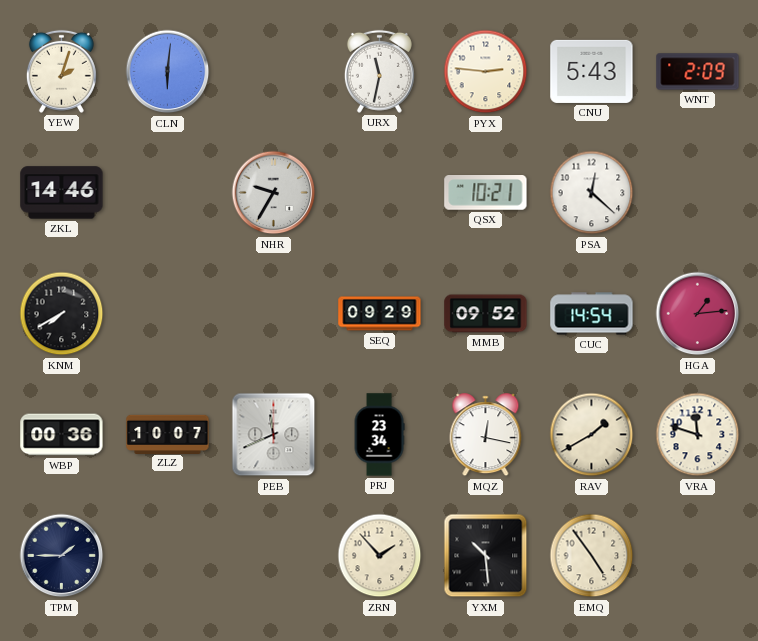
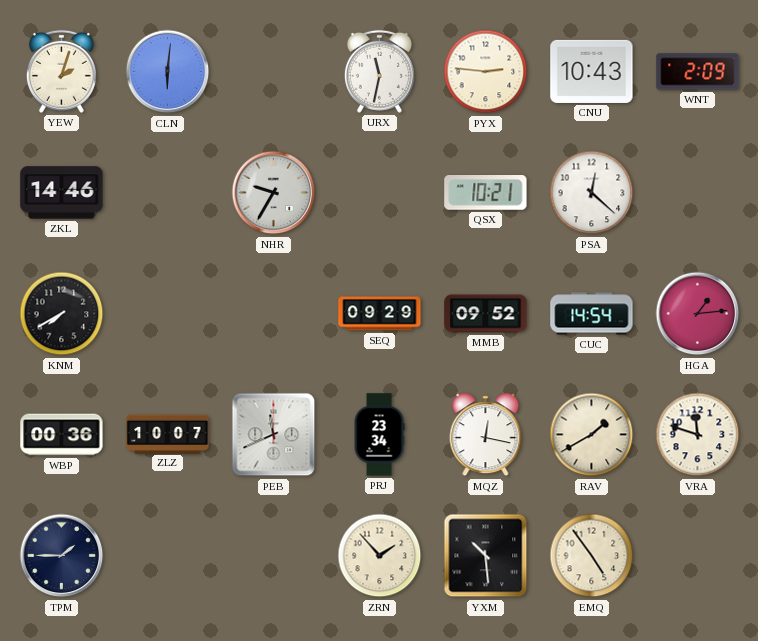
CNU: 5:43 -> 10:43 (592, 71)
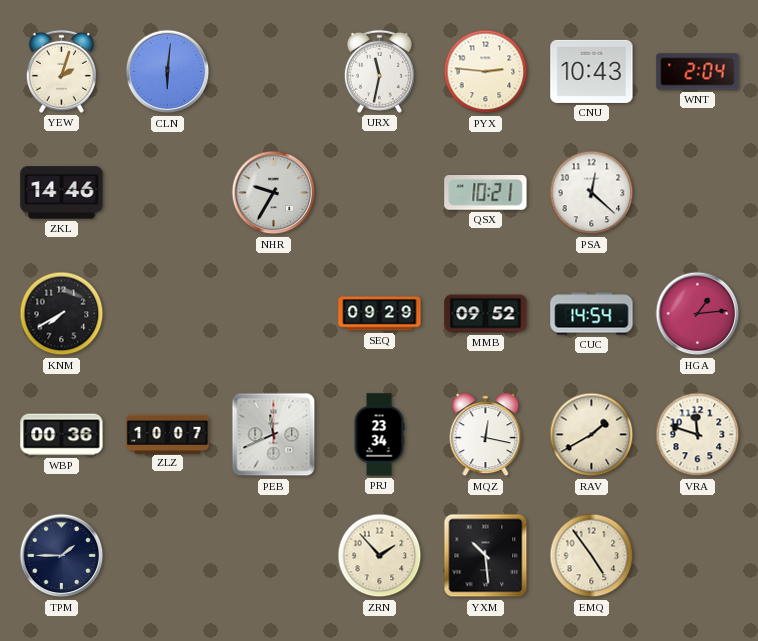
WNT: 2:09 -> 2:04 (698, 72)
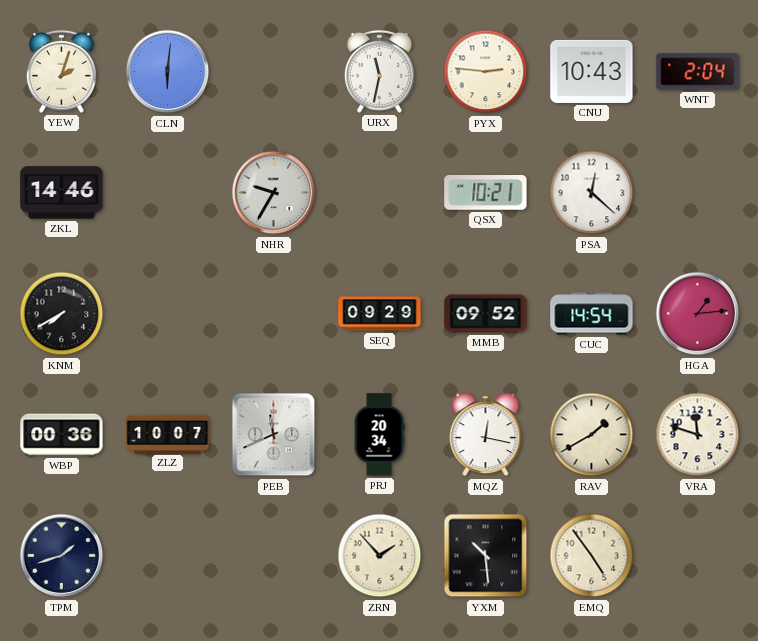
PRJ: 23:34 -> 20:34 (379, 435)
TPM: 1:45 -> 1:42 (62, 556)
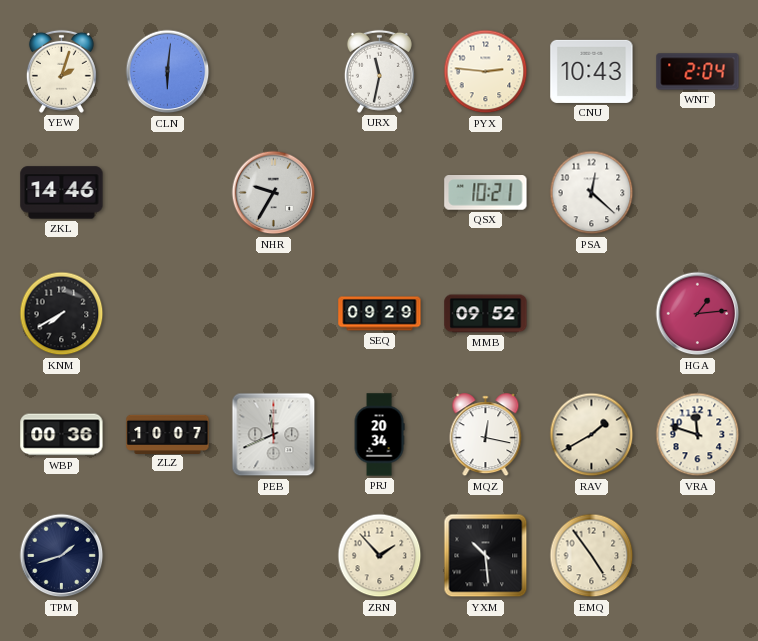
CUC: 14:54 -> none (592, 314)
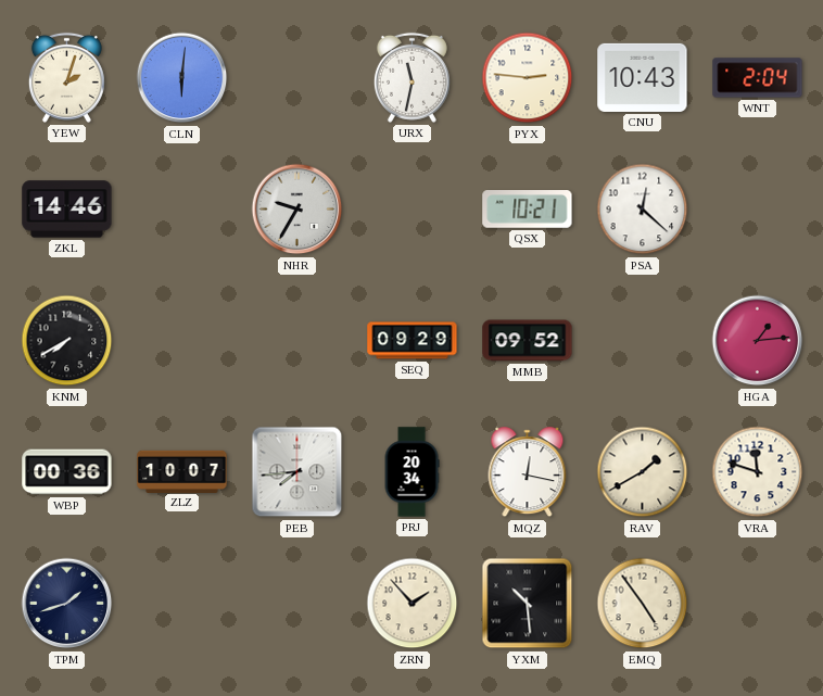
PEB: 11:41 -> 7:44 (297, 472)
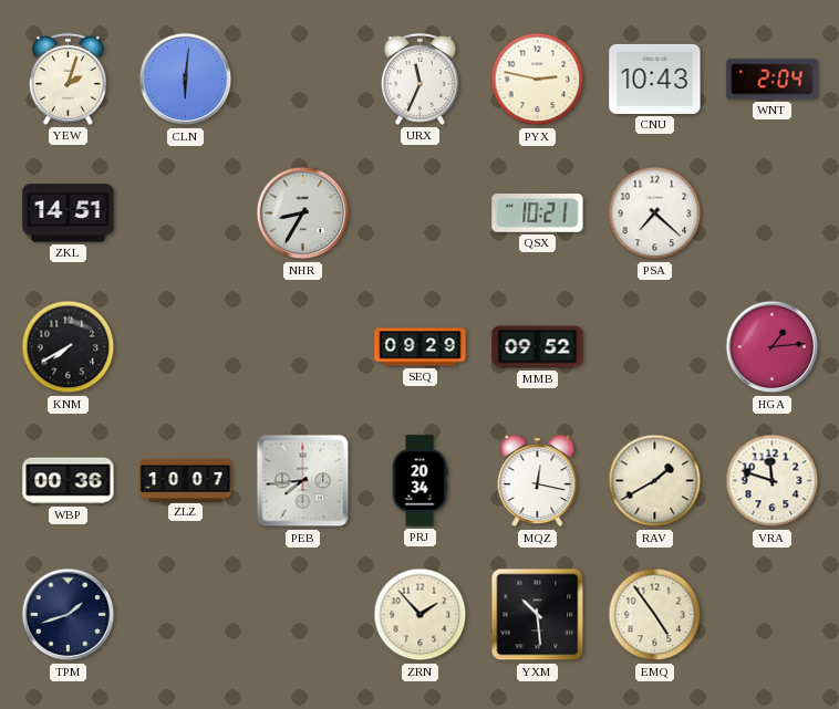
URX: 11:32 -> 11:34 (419, 79)
PYX: 2:46 -> 2:47 (538, 80)
ZKL: 14:46 -> 14:51 (69, 213)
NHR: 9:35 -> 8:35 (303, 213)
PSA: 12:22 -> 7:22 (655, 213)
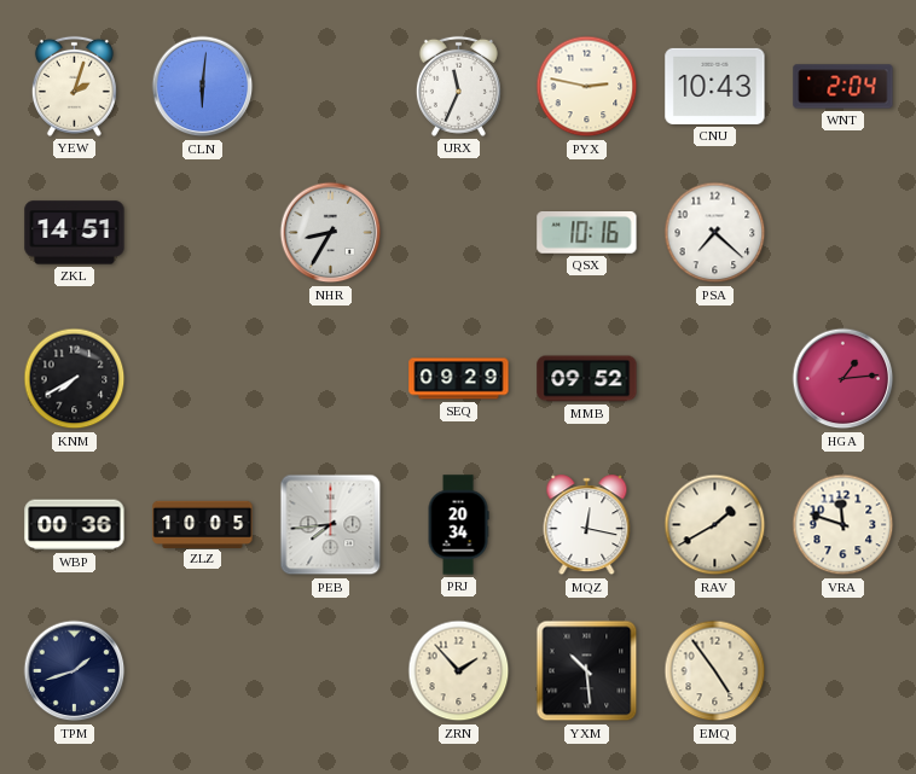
QSX: 10:21 -> 10:16 (587, 233)
ZLZ: 10:07 -> 10:05 (203, 524)
